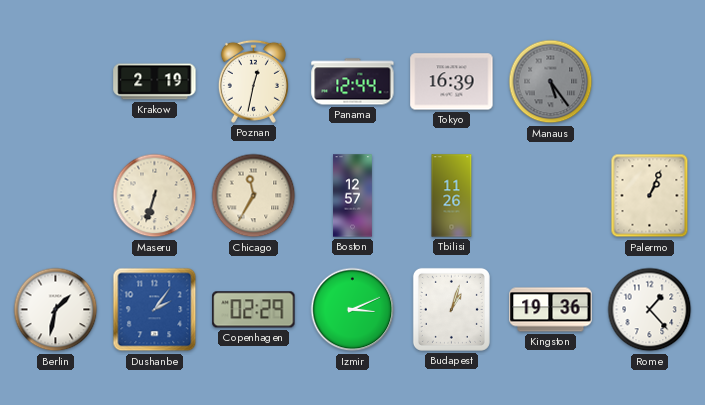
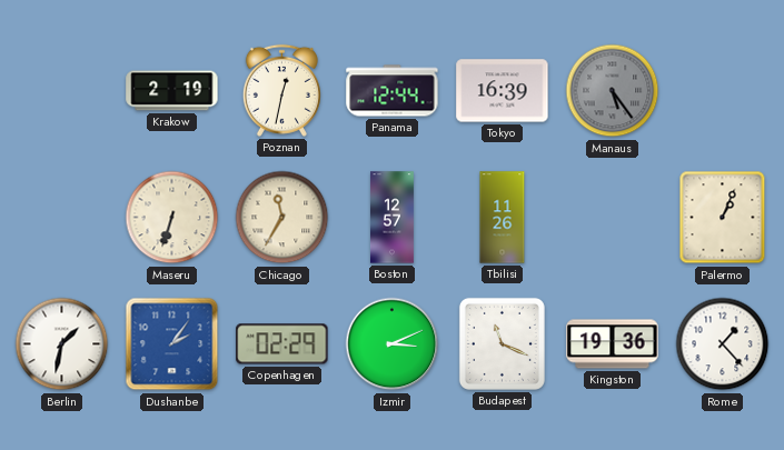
Budapest: 1:03 -> 11:19 (502, 343)
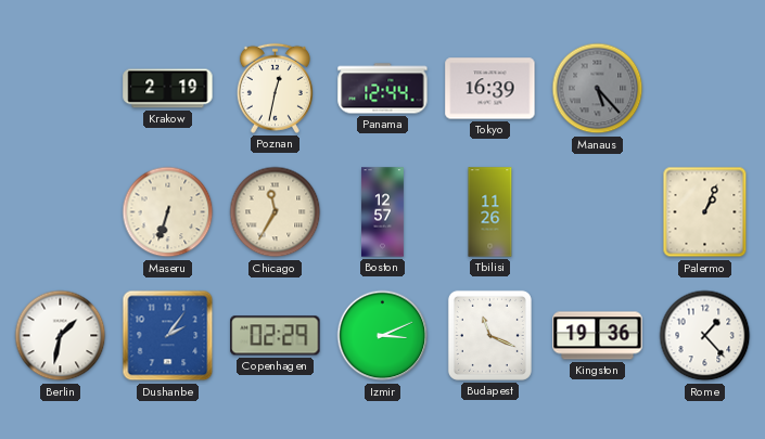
Manaus: 5:24 -> 5:23 (598, 89)
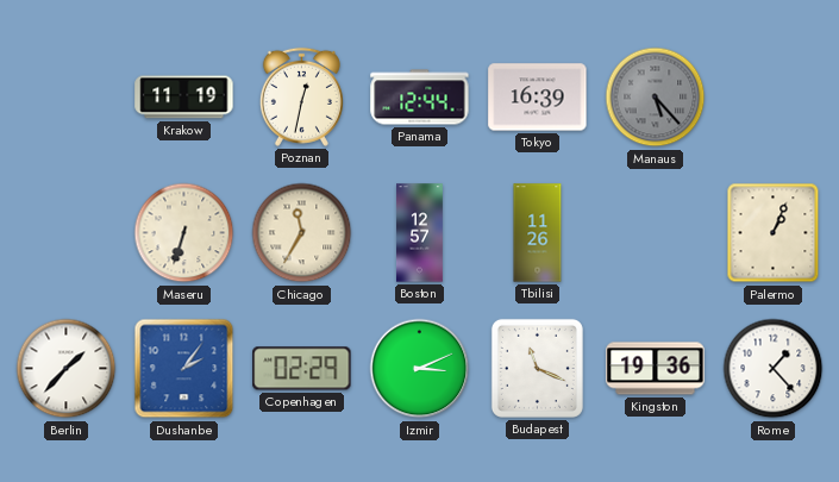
Krakow: 2:19 -> 11:19 (184, 98)
Berlin: 1:32 -> 1:37 (67, 369)
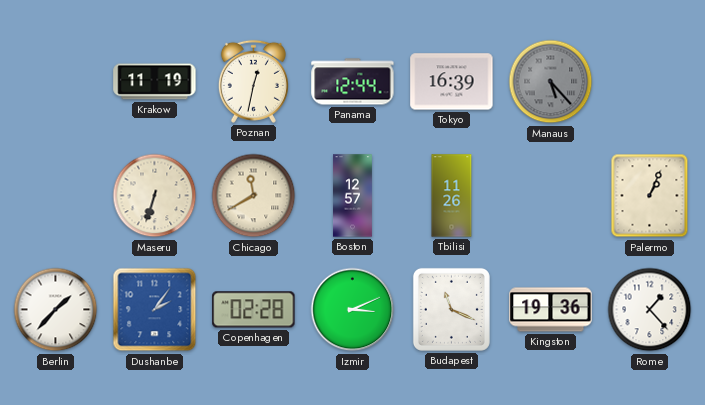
Chicago: 11:35 -> 11:40 (254, 196)
Copenhagen: 02:29 -> 02:28 (254, 310)
